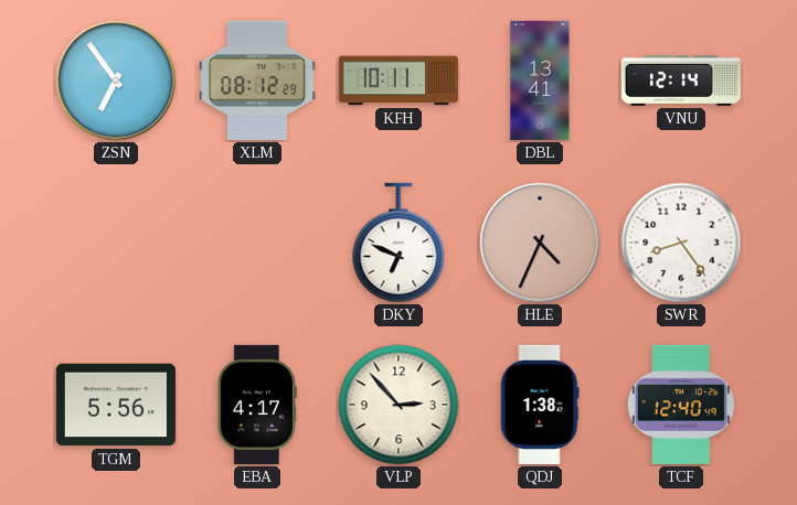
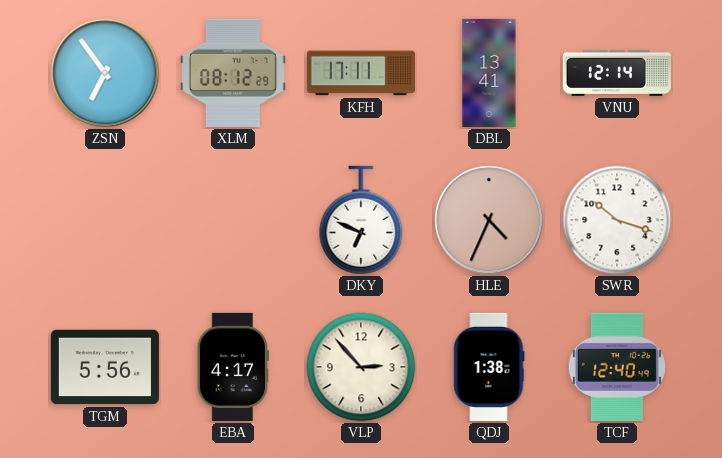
KFH: 10:11 -> 17:11 (361, 73)
SWR: 8:24 -> 10:18 (617, 220)
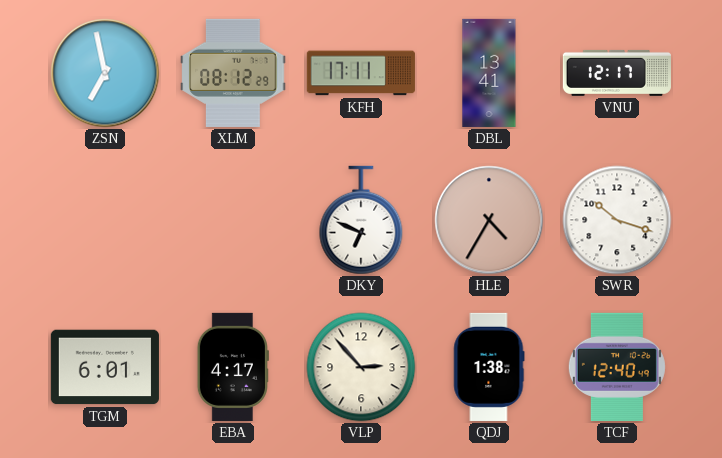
ZSN: 6:54 -> 6:58 (105, 73)
VNU: 12:14 -> 12:17 (617, 73)
HLE: 4:34 -> 4:35 (489, 220)
TGM: 5:56 -> 6:01 (105, 367)
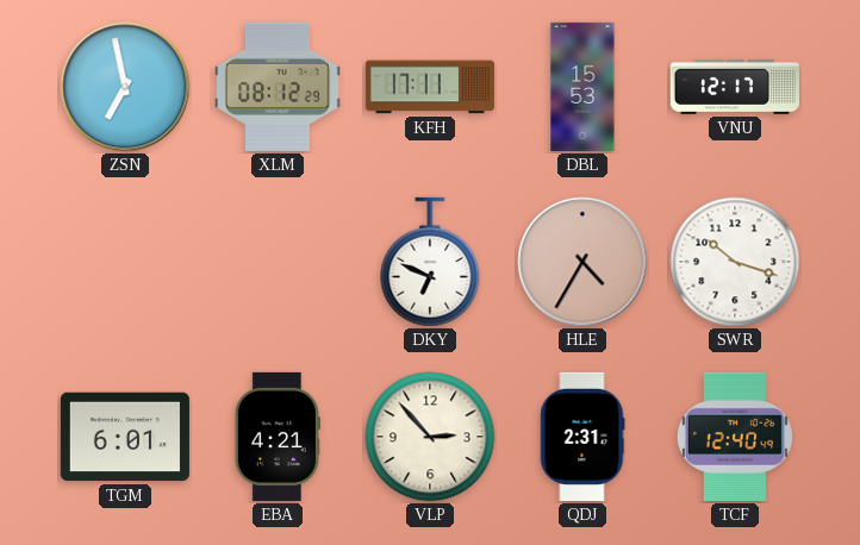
DBL: 13:41 -> 15:53 (582, 87)
EBA: 4:17 -> 4:21 (278, 437)
QDJ: 1:38 -> 2:31 (582, 437)
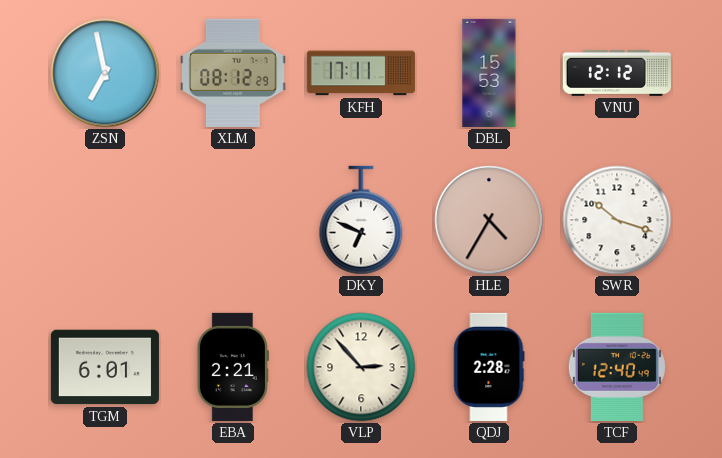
VNU: 12:17 -> 12:12 (617, 73)
EBA: 4:21 -> 2:21 (233, 367)
QDJ: 2:31 -> 2:28 (489, 367)
